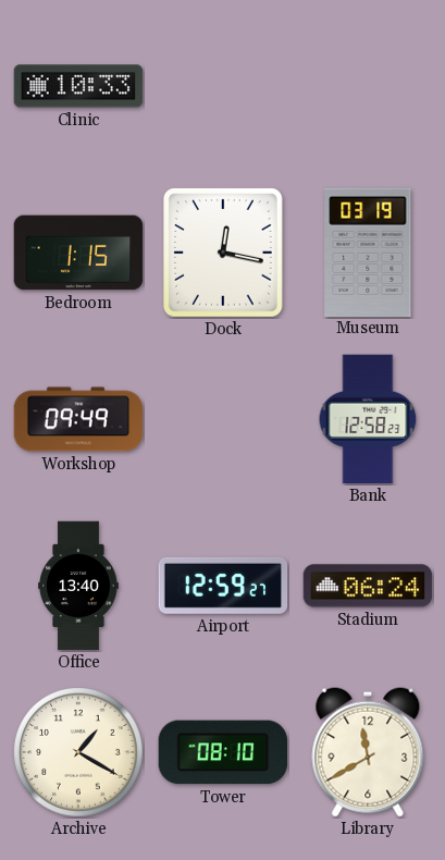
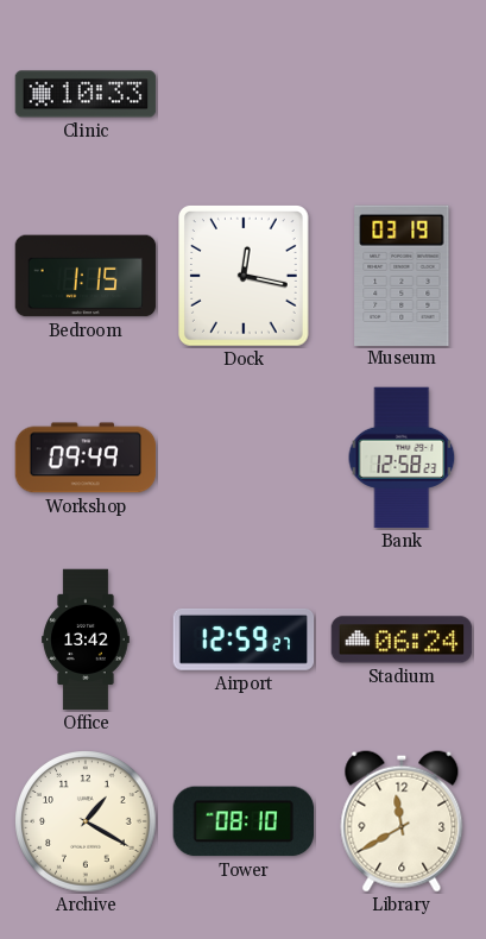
Office: 13:40 -> 13:42 (86, 639)
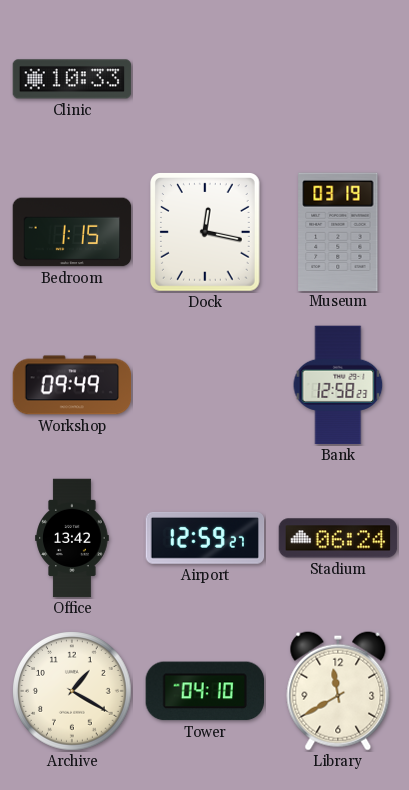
Tower: 08:10 -> 04:10 (204, 691)
